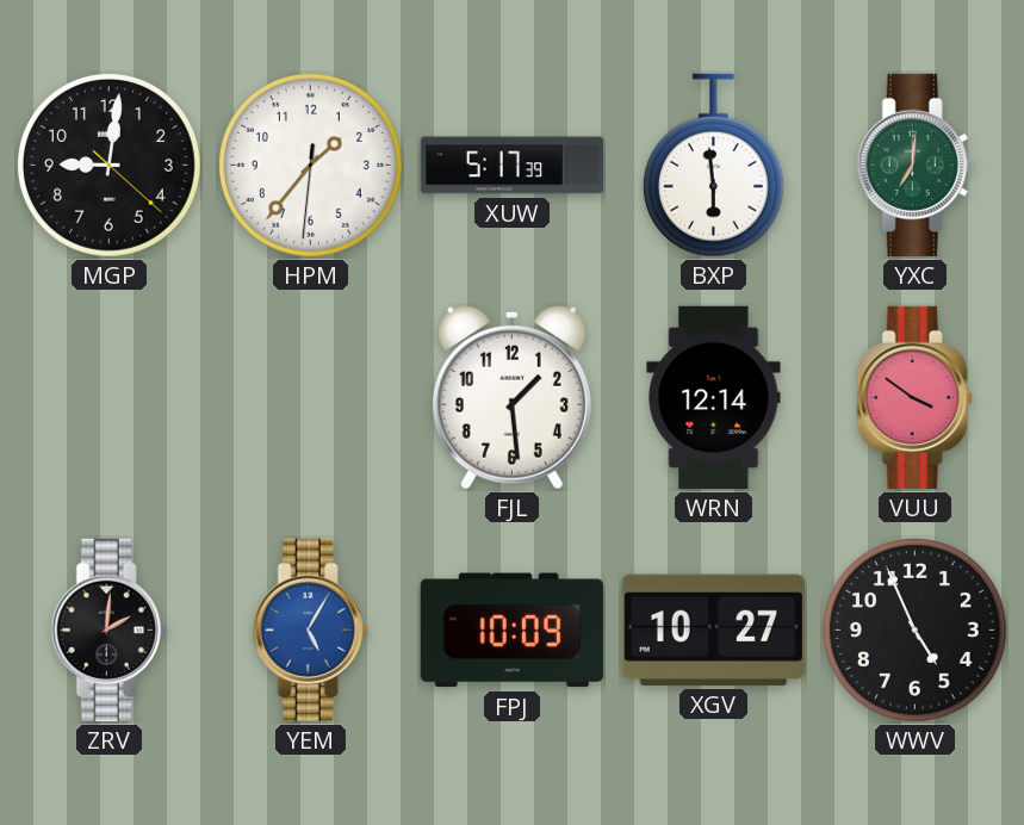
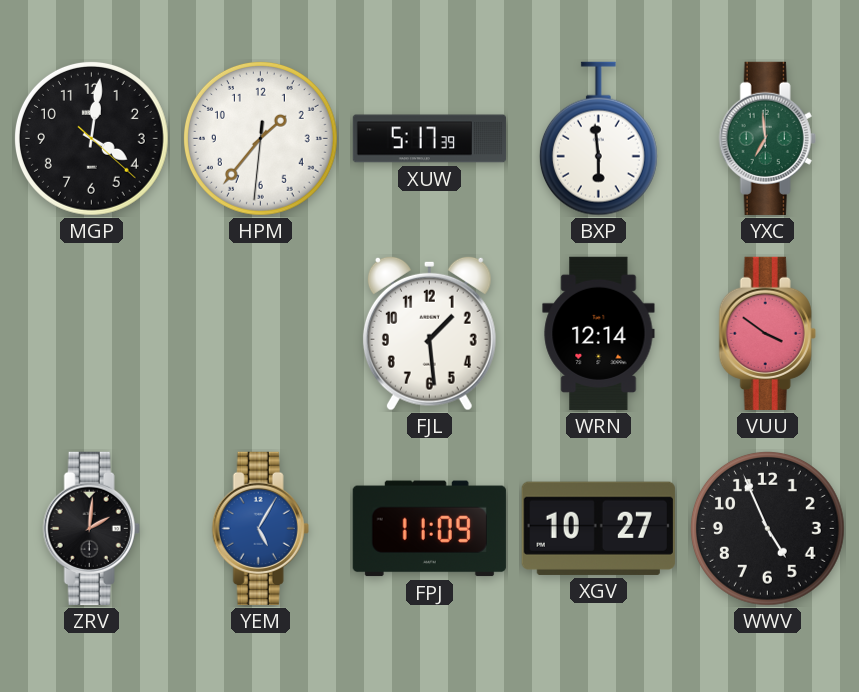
MGP: 9:01 -> 4:01 (91, 138)
YXC: 7:01 -> 6:59 (767, 138)
FPJ: 10:09 -> 11:09 (429, 529)
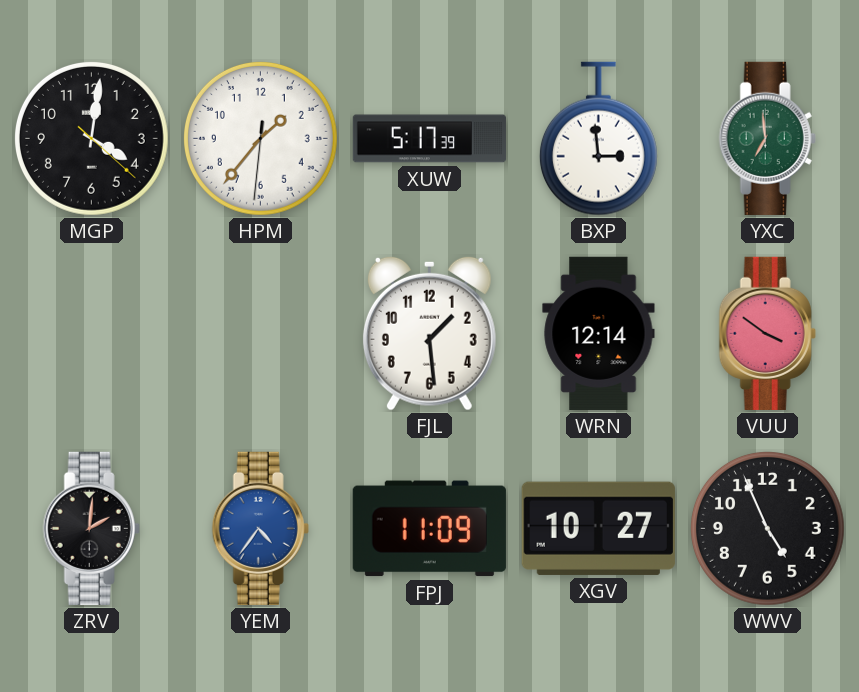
BXP: 5:59 -> 2:59 (598, 139)
YEM: 5:05 -> 4:36 (260, 528)
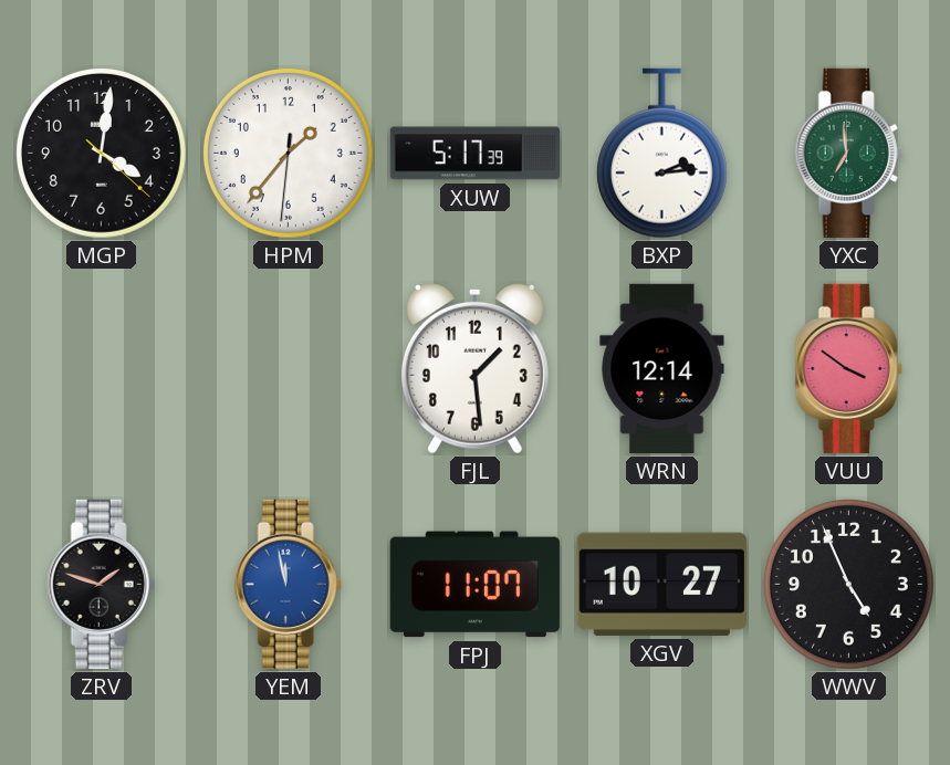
BXP: 2:59 -> 2:14 (661, 154)
ZRV: 2:01 -> 1:48 (101, 584)
YEM: 4:36 -> 11:58 (288, 584)
FPJ: 11:09 -> 11:07 (474, 585)
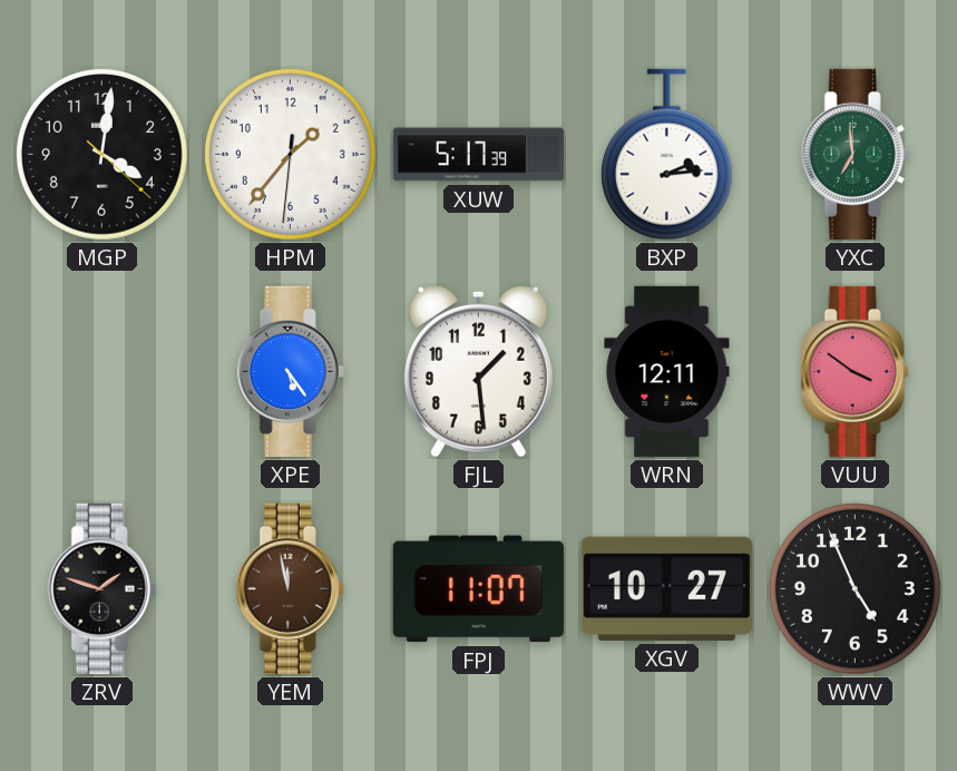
XPE: none -> 5:24 (290, 371)
WRN: 12:14 -> 12:11 (667, 371)
YEM dial: blue -> brown (290, 588)
